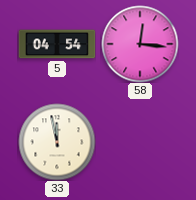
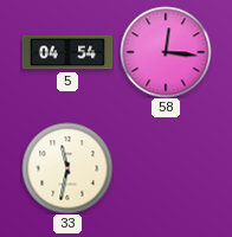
33: 11:58 -> 11:32 (67, 168)
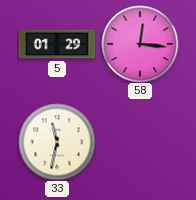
5: 04:54 -> 01:29 (57, 44)
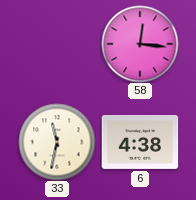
5: 01:29 -> none (57, 44)
6: none -> 4:38 (140, 142)
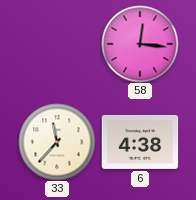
33: 11:32 -> 11:37 (57, 142)
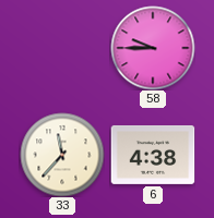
58: 12:16 -> 9:45 (153, 48)
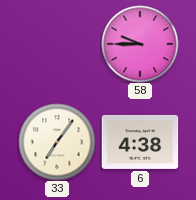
33: 11:37 -> 7:06 (57, 142)
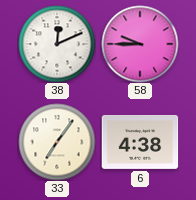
38: none -> 12:11 (57, 44)
